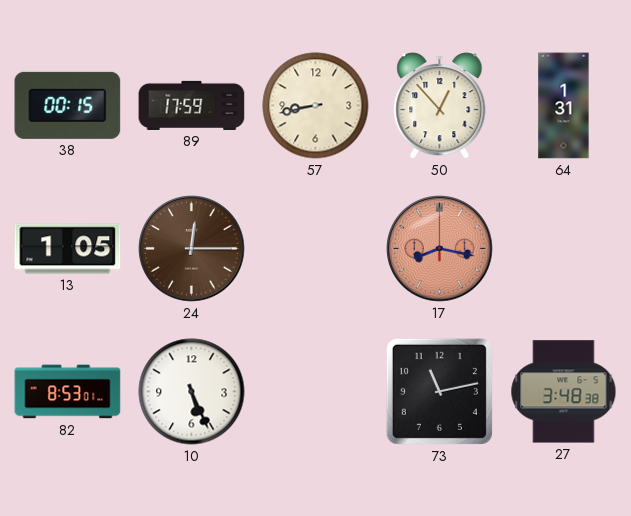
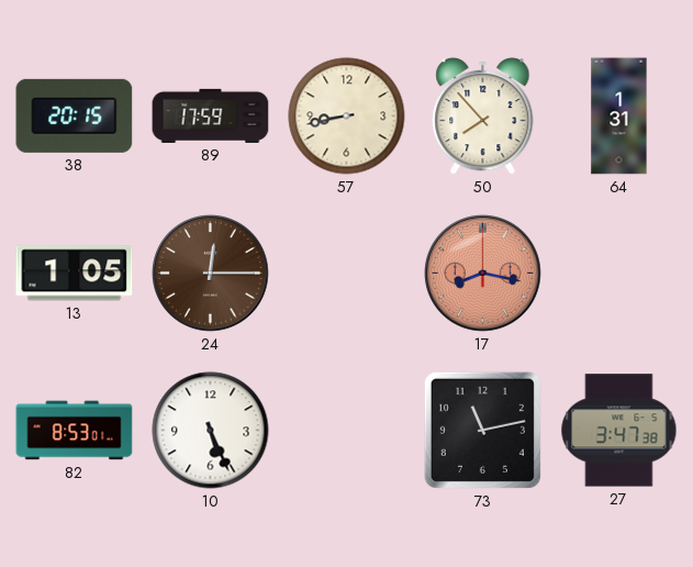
38: 00:15 -> 20:15 (75, 115)
50: 12:53 -> 7:53 (483, 116)
27: 3:48 -> 3:47 (619, 431)
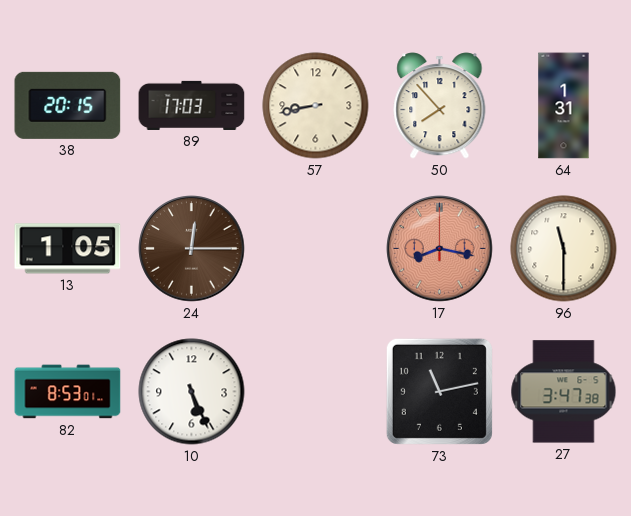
89: 17:59 -> 17:03 (192, 105)
96: none -> 11:30 (564, 249)
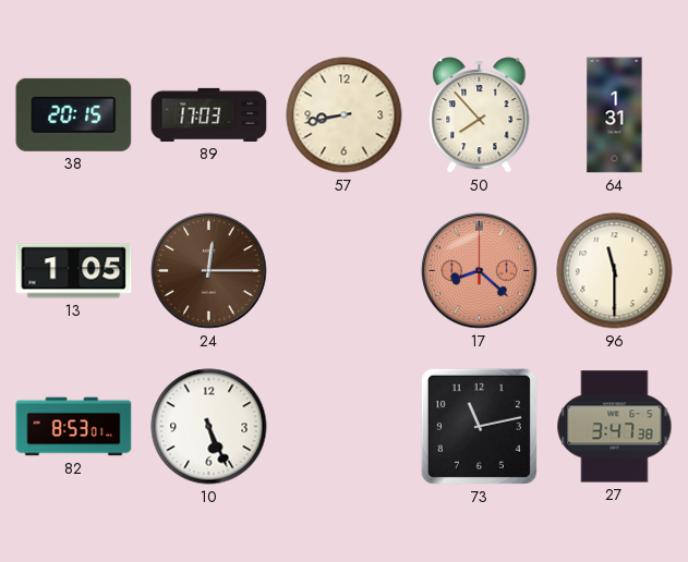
17: 8:17 -> 8:22 (480, 271)
